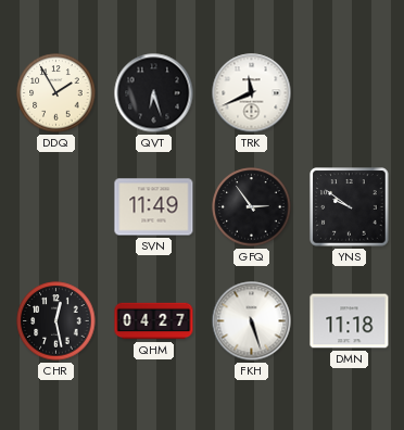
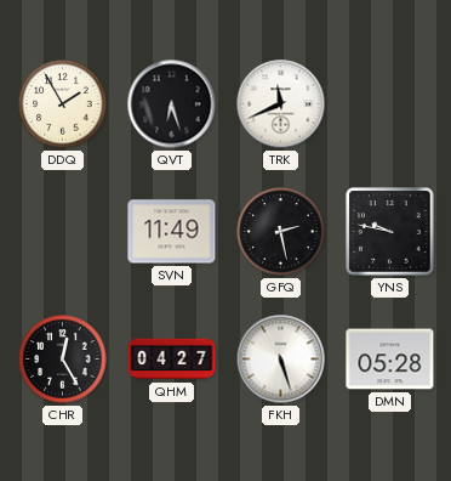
GFQ: 2:54 -> 2:28 (281, 232)
YNS: 9:51 -> 9:47 (390, 232)
CHR: 12:28 -> 12:25 (63, 360)
DMN: 11:18 -> 05:28 (390, 360)
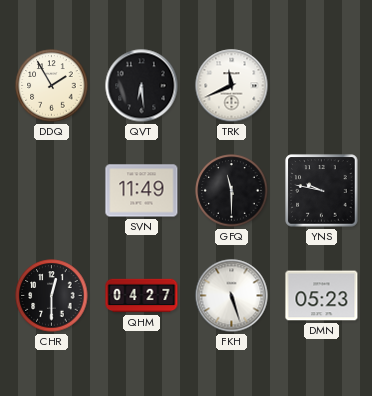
QVT: 6:27 -> 6:29 (142, 86)
GFQ: 2:28 -> 11:30 (232, 191)
CHR: 12:25 -> 12:30 (52, 296)
DMN: 05:28 -> 05:23 (322, 296)
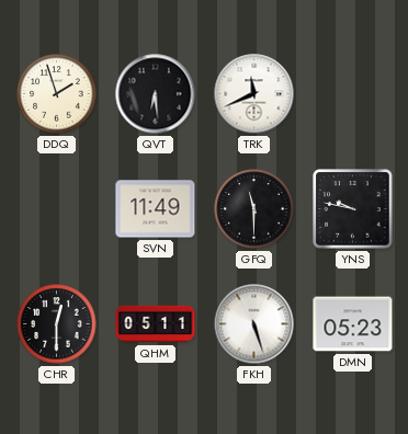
DDQ: 1:55 -> 1:57 (57, 94)
QHM: 04:27 -> 05:11 (156, 324)
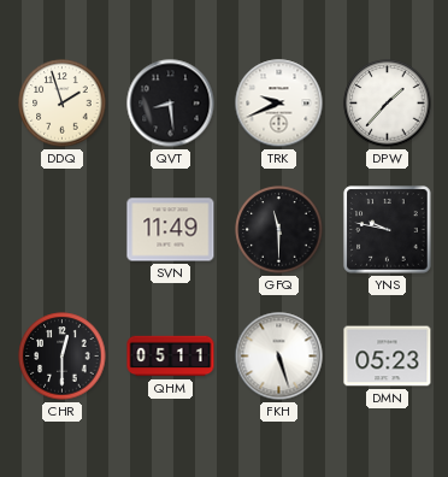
QVT: 6:29 -> 8:29 (171, 104)
TRK: 11:41 -> 9:41 (279, 104)
DPW: none -> 1:37 (388, 104)
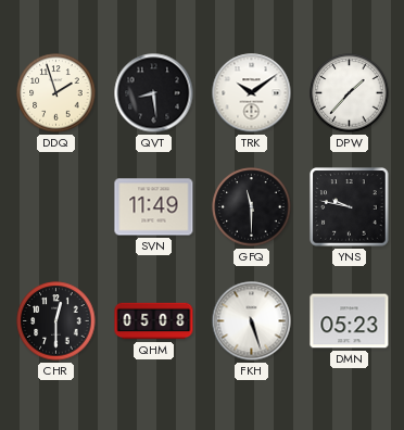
TRK: 9:41 -> 10:09 (252, 93)
QHM: 05:11 -> 05:08 (154, 321)
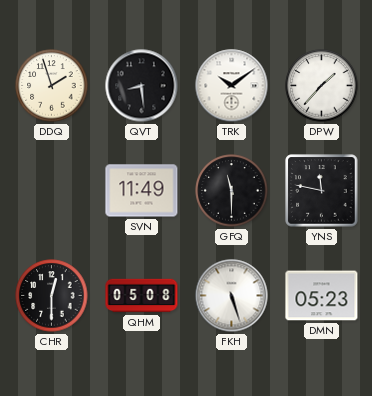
YNS: 9:47 -> 11:47 (322, 191)
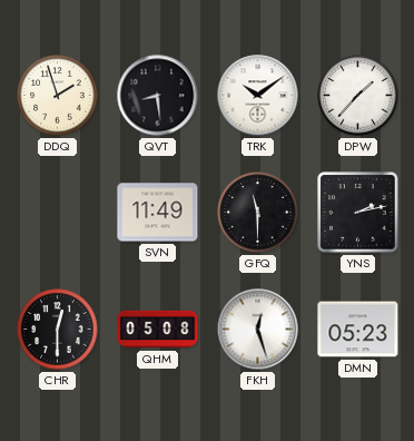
YNS: 11:47 -> 2:13 (358, 213)
FKH: 5:27 -> 12:27 (258, 330)
